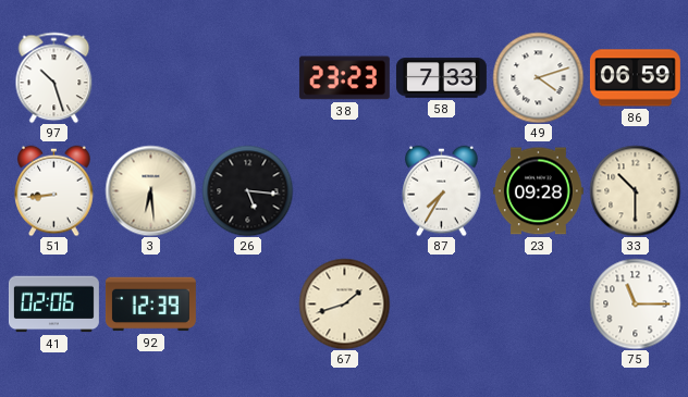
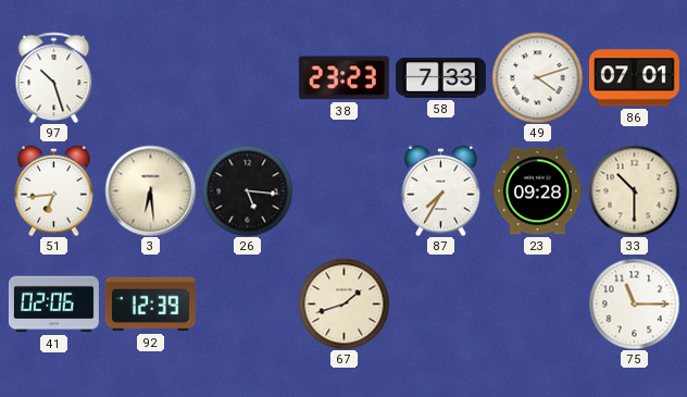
86: 06:59 -> 07:01 (634, 78)
51: 8:44 -> 6:44 (54, 190)
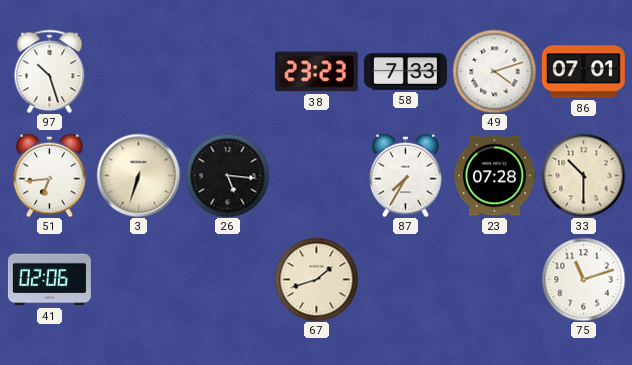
3: 6:29 -> 6:33 (138, 175)
23: 09:28 -> 07:28 (494, 176)
92: 12:39 -> none (150, 305)
75: 11:15 -> 11:12 (583, 279)
